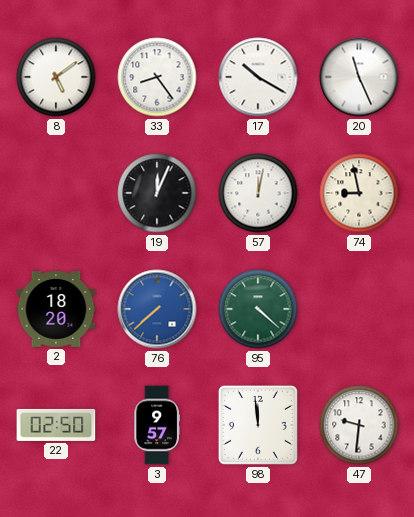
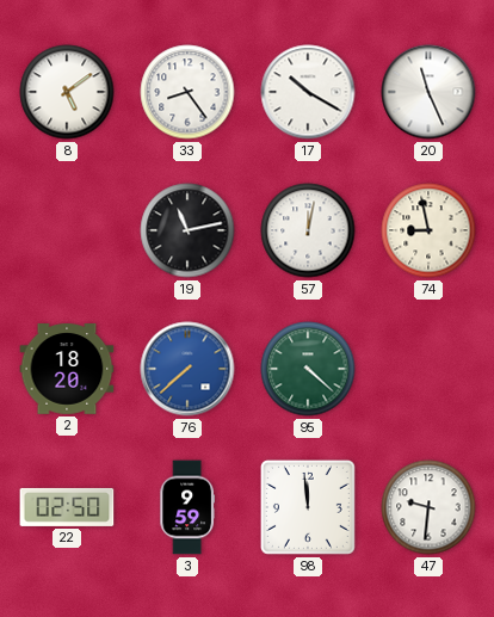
19: 12:04 -> 11:13 (187, 230)
3: 9:57 -> 9:59 (186, 507)
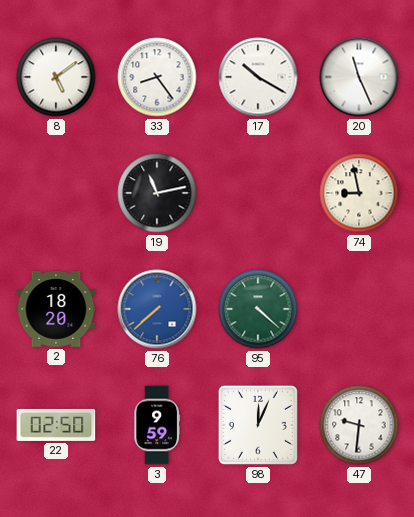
57: 12:02 -> none (308, 230)
98: 11:59 -> 12:04 (258, 425)
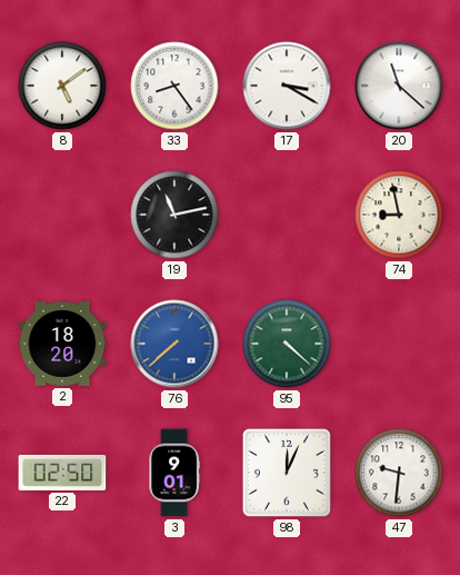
17: 10:20 -> 3:20 (287, 86)
20: 11:26 -> 11:22 (399, 86)
3: 9:59 -> 9:01 (173, 473)
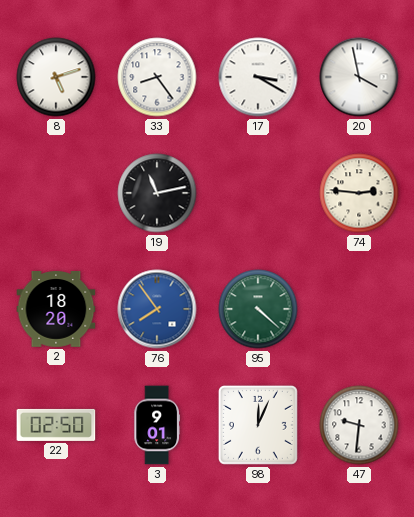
8: 5:09 -> 5:12 (56, 77)
20: 11:22 -> 3:58 (359, 77)
74: 8:58 -> 2:46 (359, 193)
76: 7:38 -> 7:54 (157, 309)
